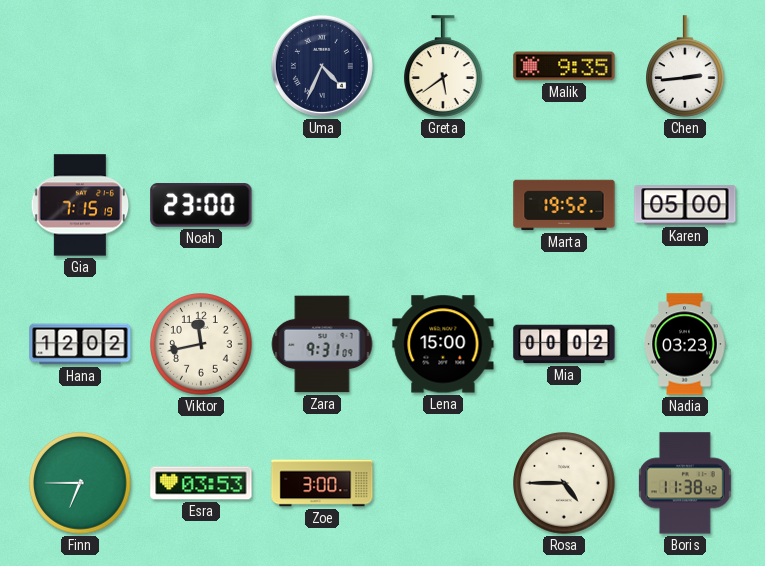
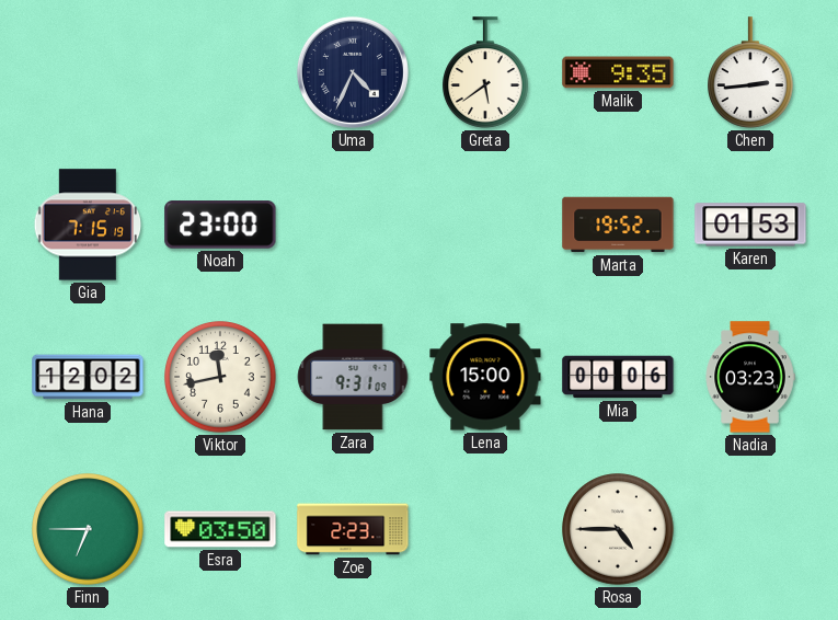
Karen: 05:00 -> 01:53 (750, 225)
Mia: 00:02 -> 00:06 (618, 377)
Esra: 03:53 -> 03:50 (220, 529)
Zoe: 3:00 -> 2:23 (353, 529)
Boris: 11:38 -> none (685, 483)
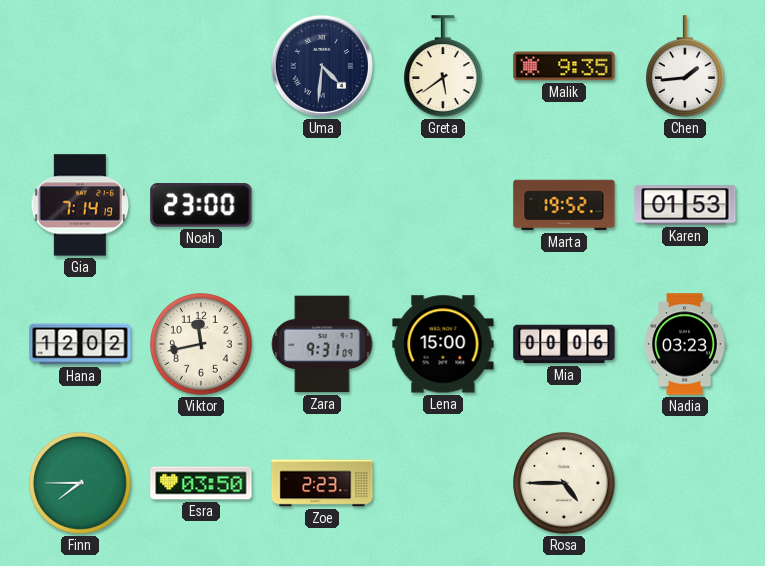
Uma: 4:34 -> 4:31 (322, 66)
Chen: 2:44 -> 1:44 (686, 66)
Gia: 7:15 -> 7:14 (80, 205)
Finn: 6:45 -> 7:45 (80, 483)
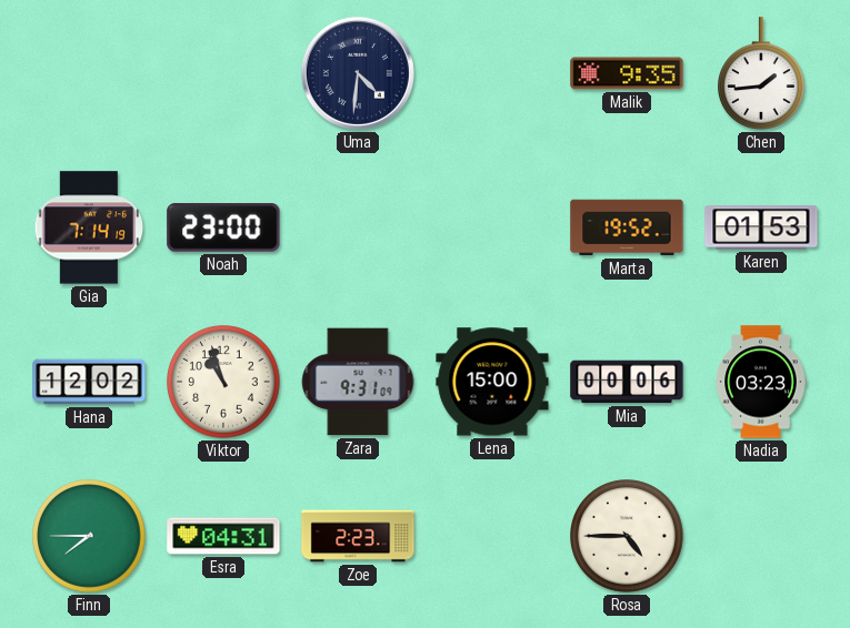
Greta: 5:39 -> none (444, 66)
Viktor: 11:43 -> 10:57 (223, 382)
Esra: 03:50 -> 04:31 (223, 536)
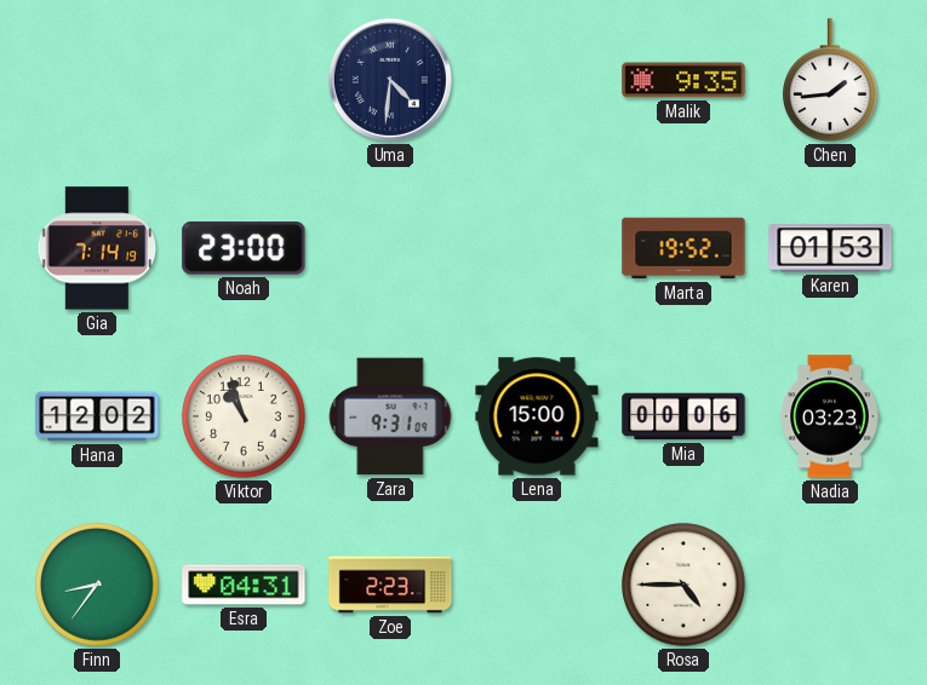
Finn: 7:45 -> 8:36 (97, 585)
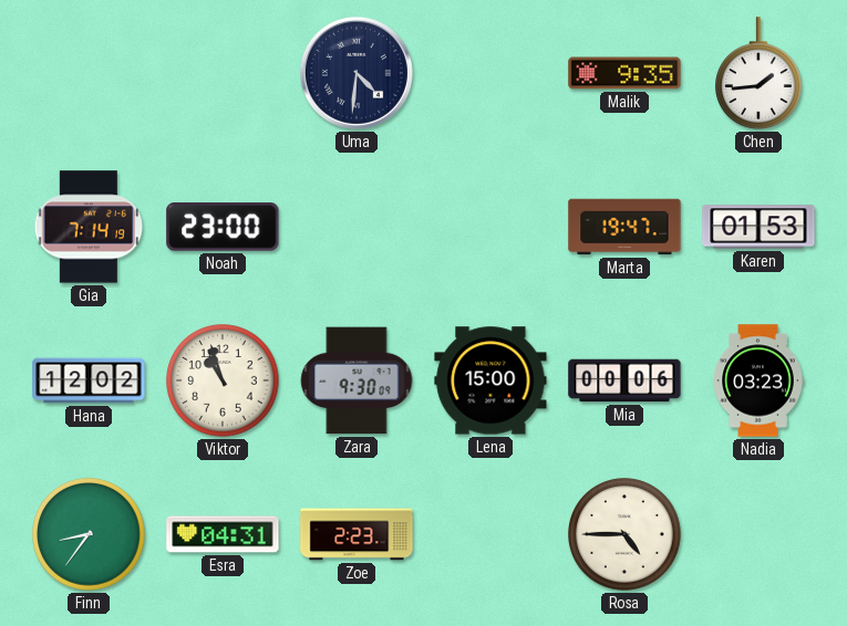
Marta: 19:52 -> 19:47 (624, 227)
Zara: 9:31 -> 9:30 (357, 380)
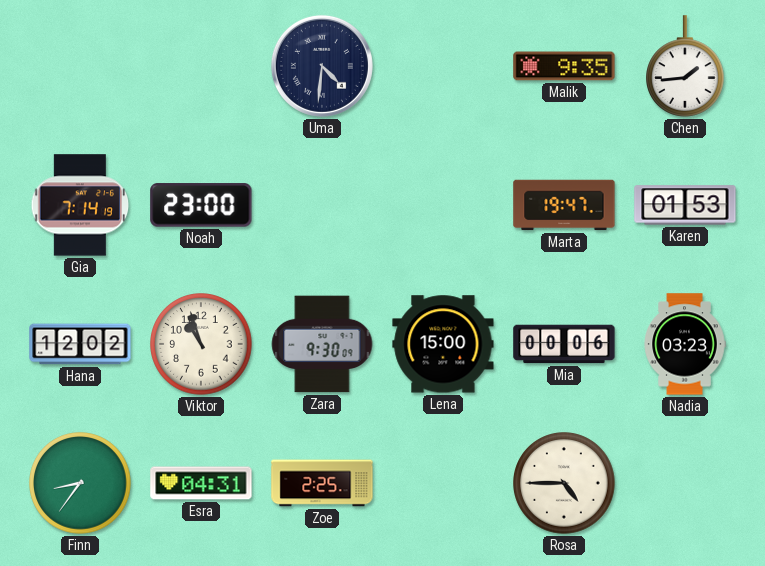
Zoe: 2:23 -> 2:25 (322, 483)
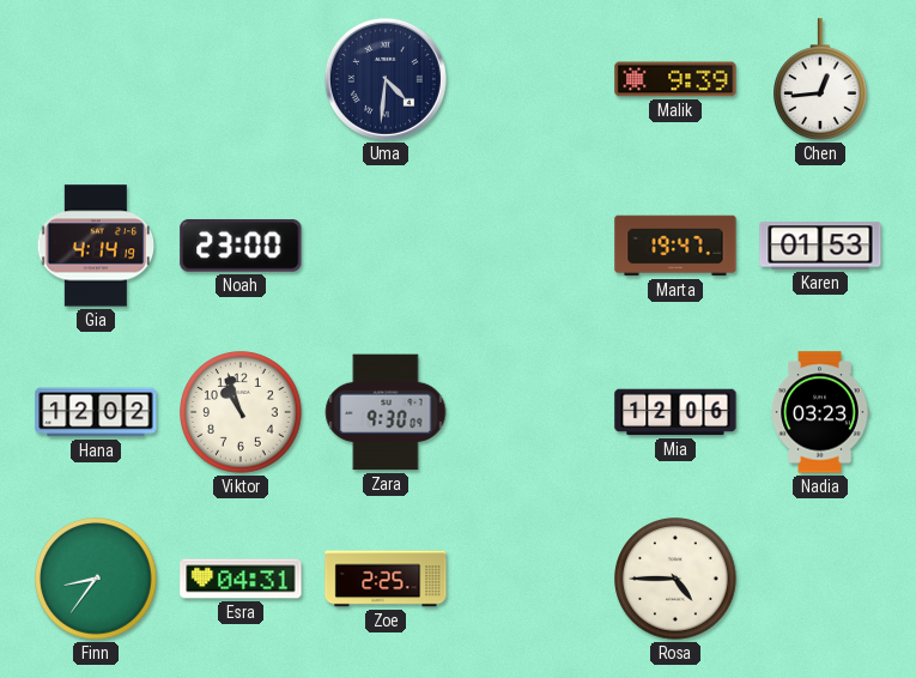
Malik: 9:35 -> 9:39 (675, 79)
Chen: 1:44 -> 12:44 (821, 79)
Gia: 7:14 -> 4:14 (96, 246)
Lena: 15:00 -> none (443, 344)
Mia: 00:06 -> 12:06 (675, 412)
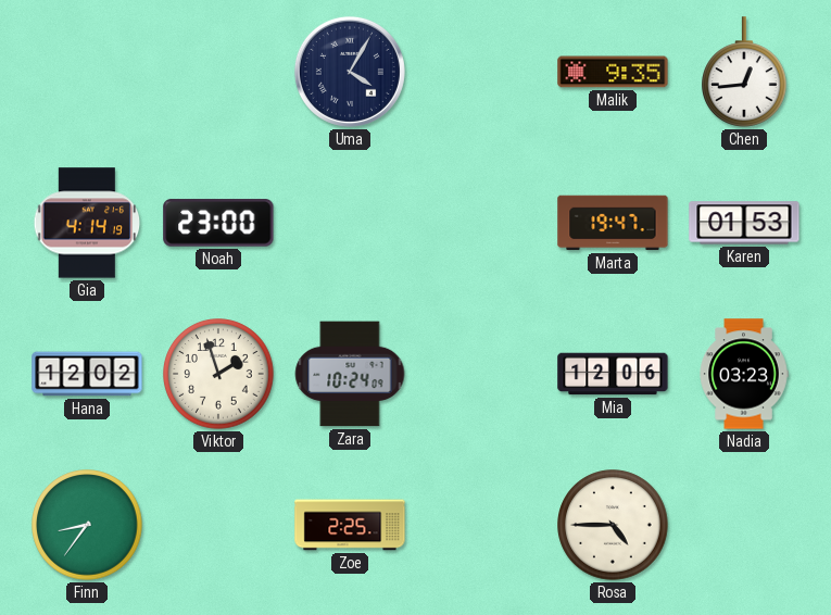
Uma: 4:31 -> 4:05 (350, 72)
Malik: 9:39 -> 9:35 (613, 72)
Viktor: 10:57 -> 1:57 (218, 374)
Zara: 9:30 -> 10:24 (350, 374)
Esra: 04:31 -> none (241, 579)
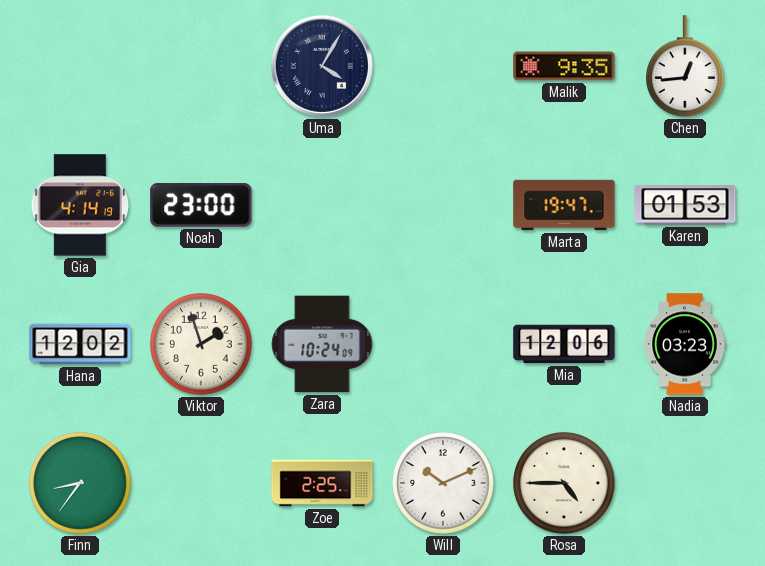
Will: none -> 10:11 (443, 483)
